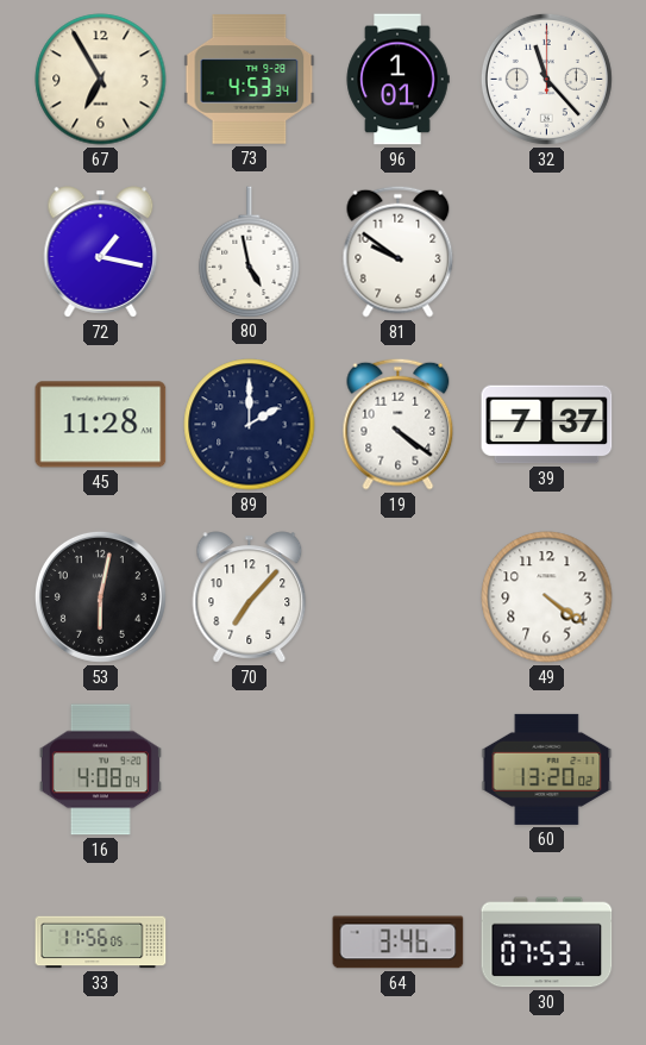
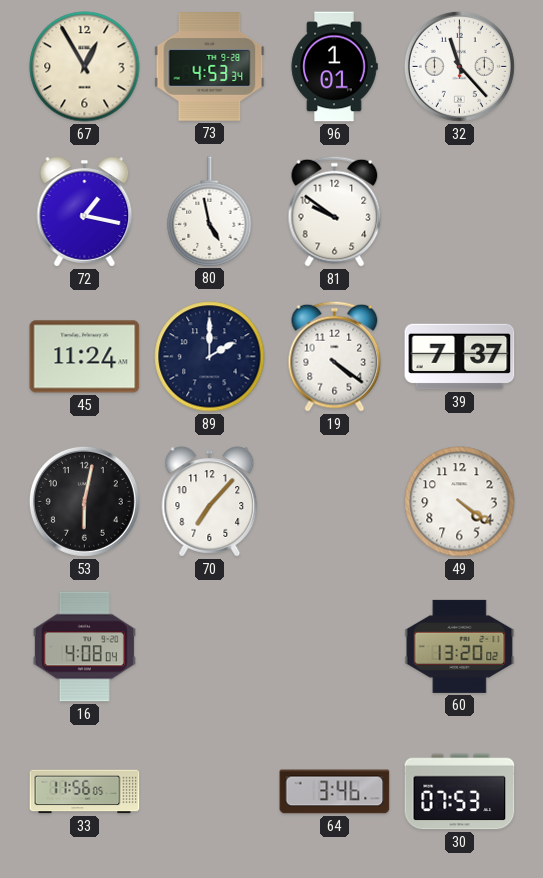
67: 6:55 -> 12:55 (85, 67)
45: 11:28 -> 11:24 (85, 357)
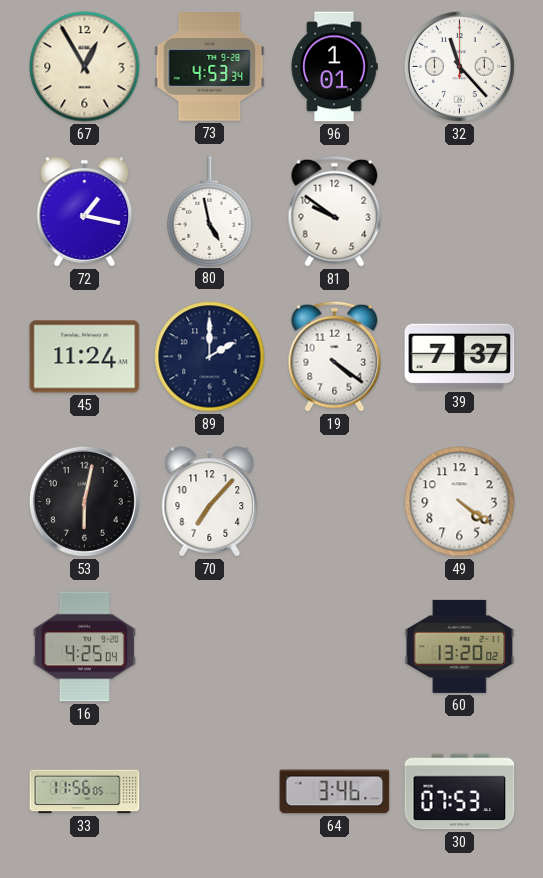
16: 4:08 -> 4:25 (84, 647)
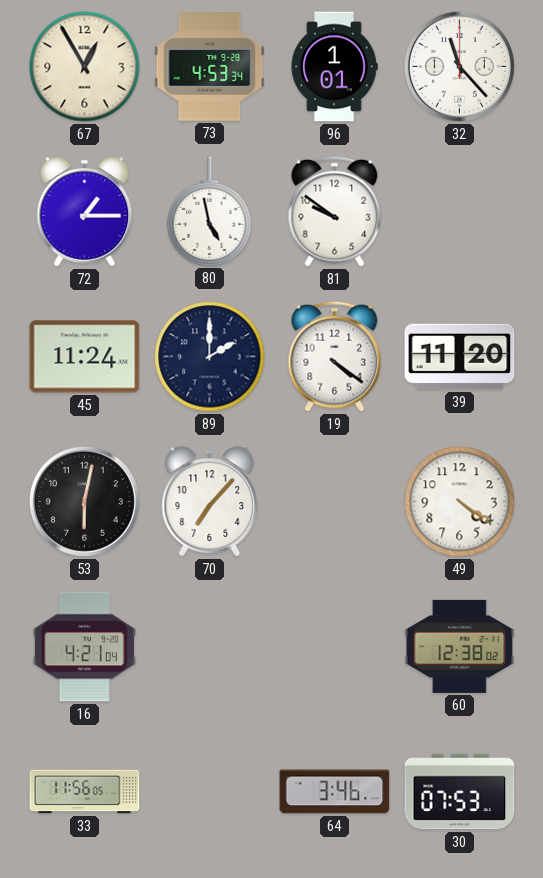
72: 1:17 -> 1:15 (85, 212)
39: 7:37 -> 11:20 (460, 357)
16: 4:25 -> 4:21 (84, 647)
60: 13:20 -> 12:38 (460, 646)
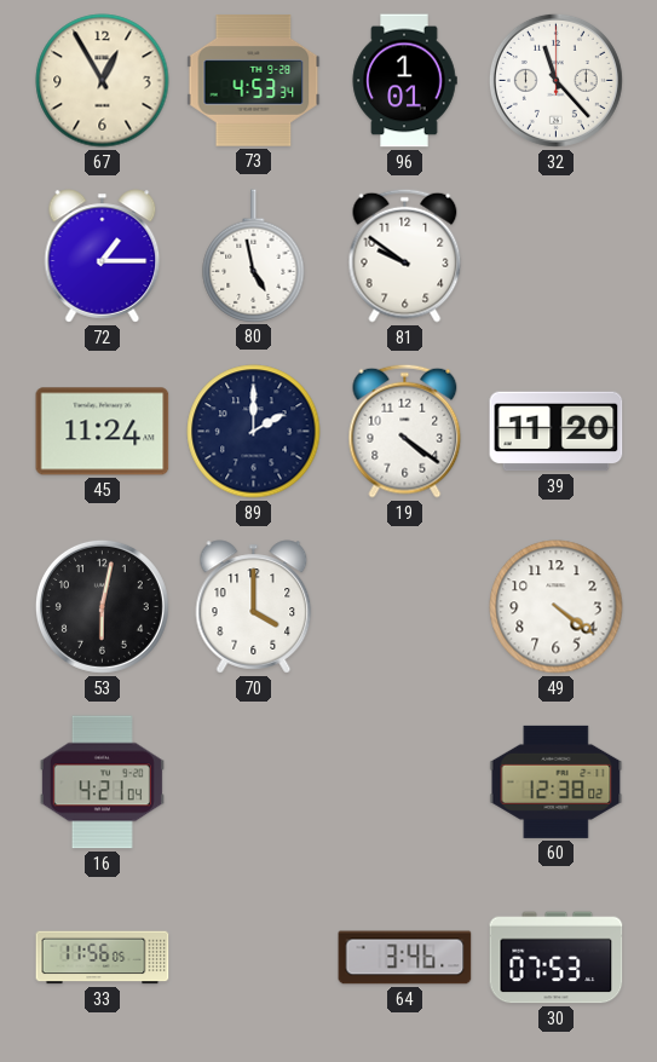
70: 7:07 -> 4:00 (254, 607)
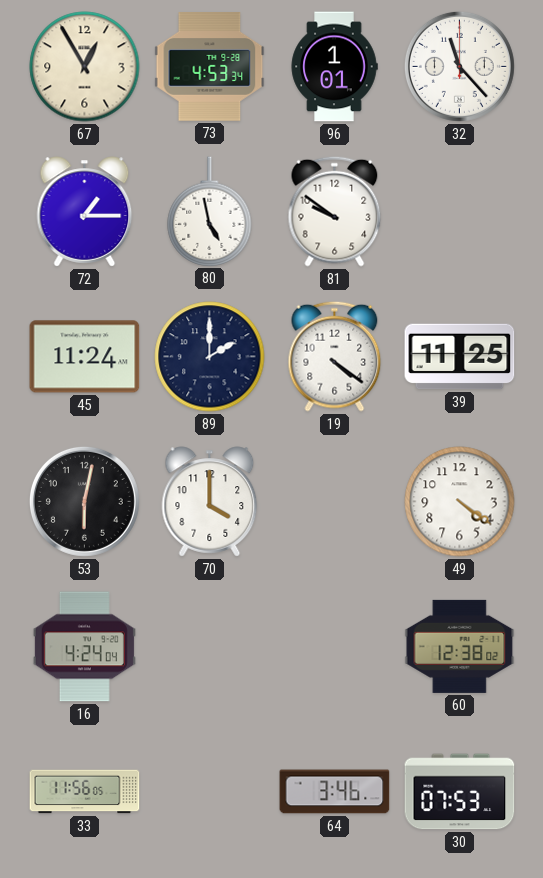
39: 11:20 -> 11:25 (460, 357)
16: 4:21 -> 4:24 (84, 647)
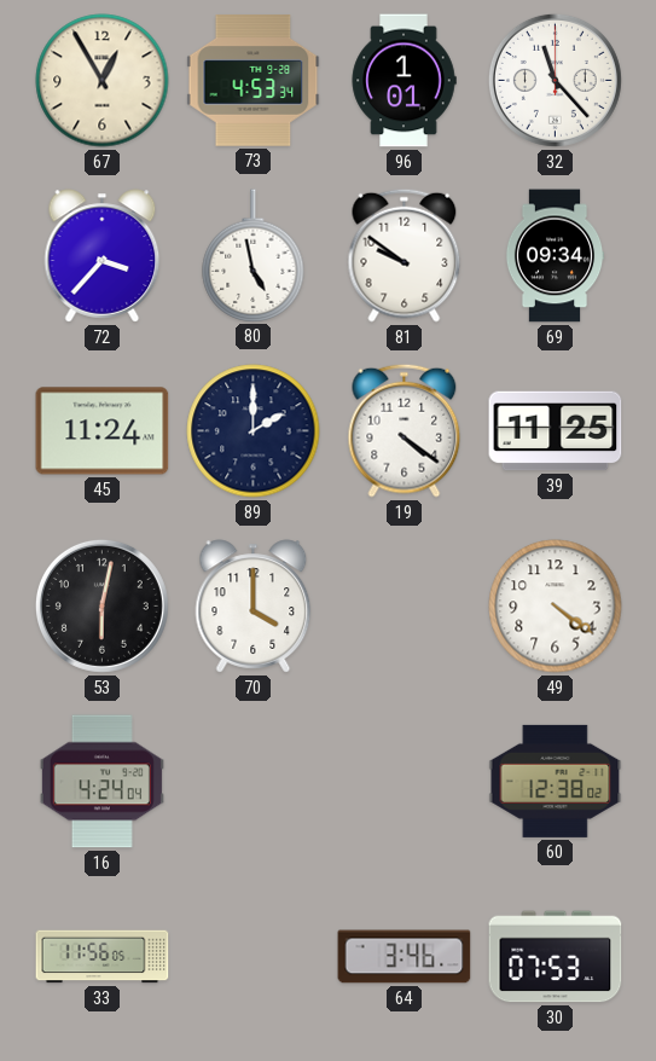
72: 1:15 -> 3:37 (103, 256)
69: none -> 09:34 (555, 256)
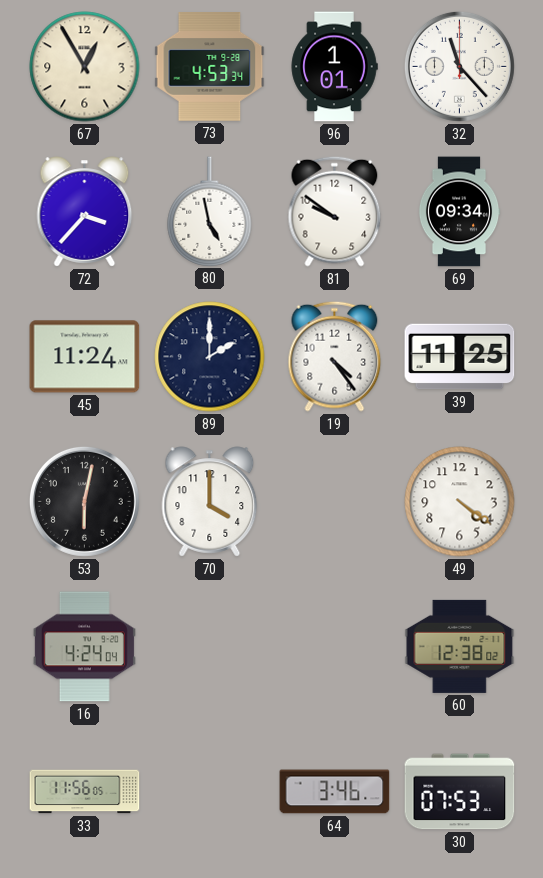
19: 4:21 -> 4:24 (335, 356)
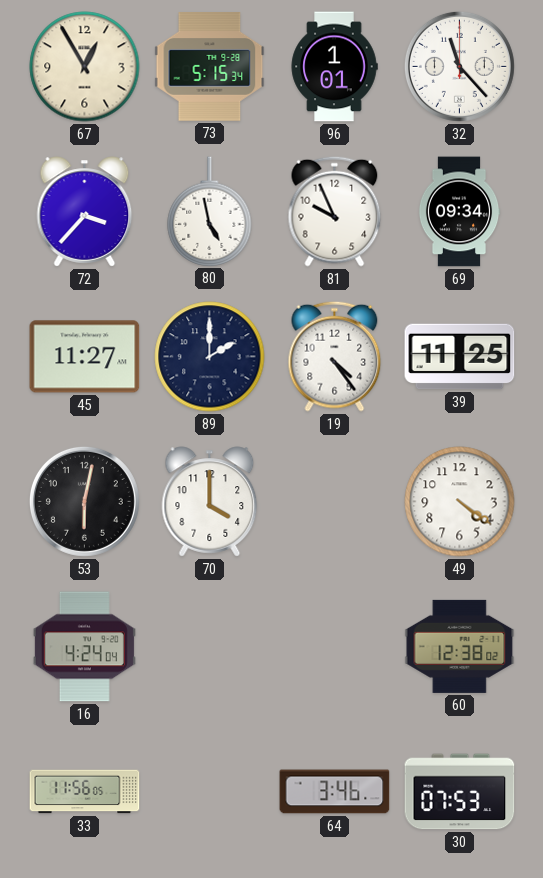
73: 4:53 -> 5:15 (210, 67)
81: 9:51 -> 9:56 (335, 211)
45: 11:24 -> 11:27 (85, 357)
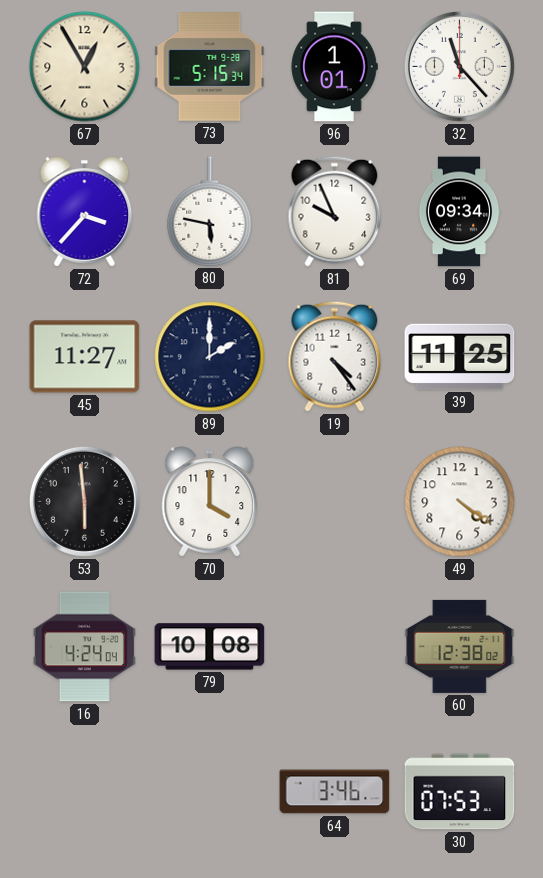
80: 4:58 -> 5:47 (210, 211)
53: 6:02 -> 5:59 (84, 501)
79: none -> 10:08 (210, 647)
33: 11:56 -> none (85, 792)
